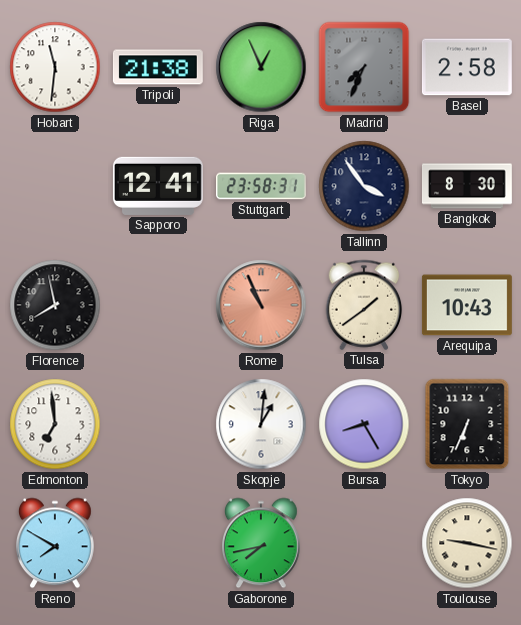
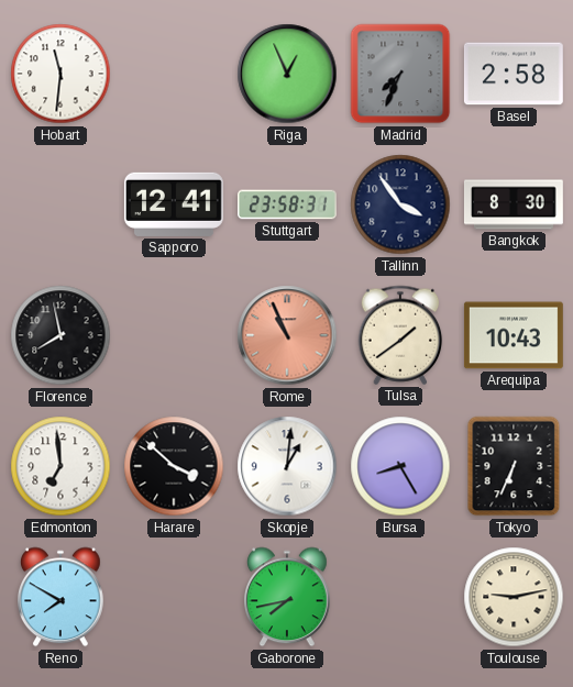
Tripoli: 21:38 -> none (158, 67)
Harare: none -> 3:52 (174, 466)
Toulouse: 9:17 -> 9:13 (514, 597)
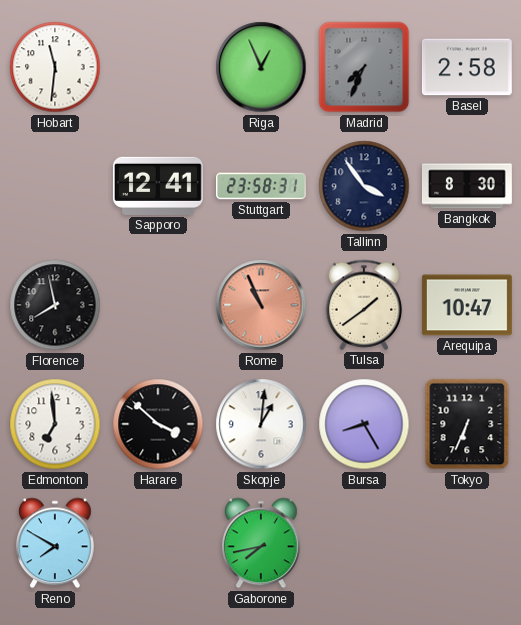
Arequipa: 10:43 -> 10:47 (467, 305)
Toulouse: 9:13 -> none (514, 597)
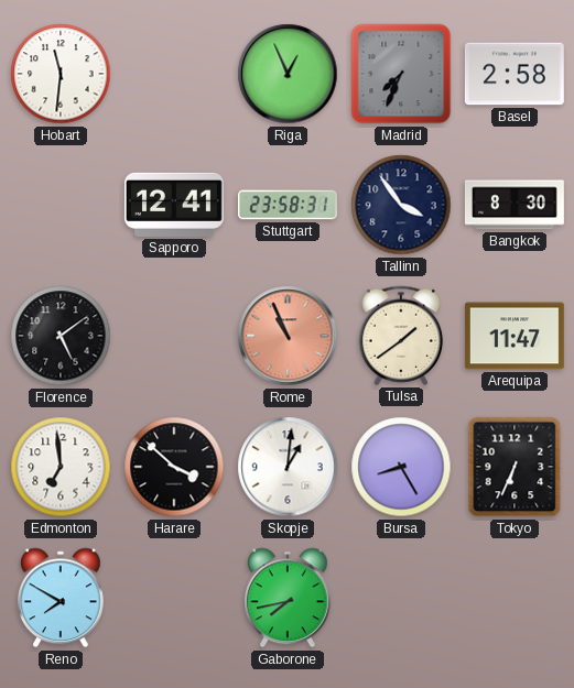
Florence: 7:58 -> 5:09 (61, 336)
Arequipa: 10:47 -> 11:47 (515, 336)
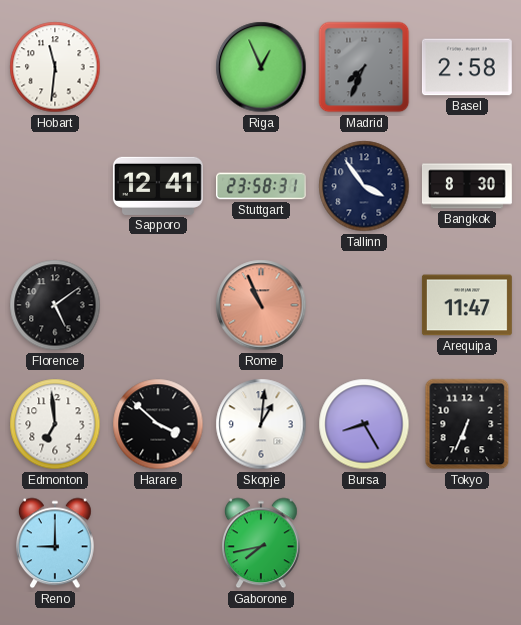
Tulsa: 1:39 -> none (401, 336)
Reno: 7:50 -> 9:00 (56, 543)
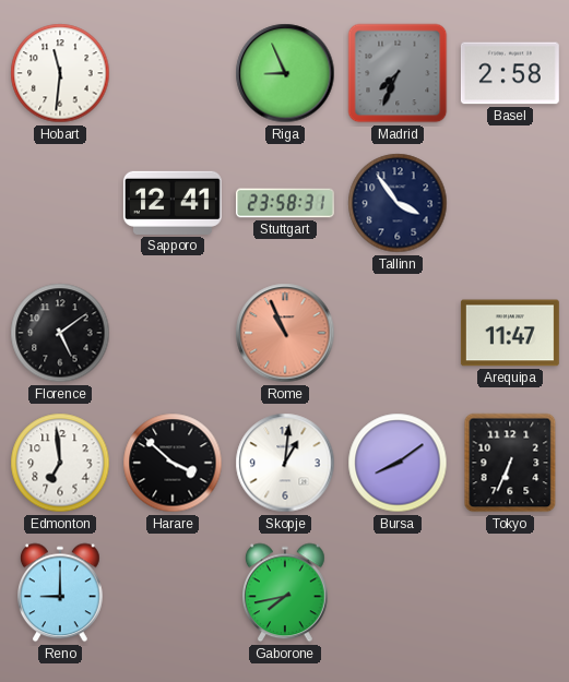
Riga: 12:56 -> 8:56 (285, 73)
Bangkok: 8:30 -> none (467, 186)
Bursa: 8:25 -> 8:09 (398, 463)
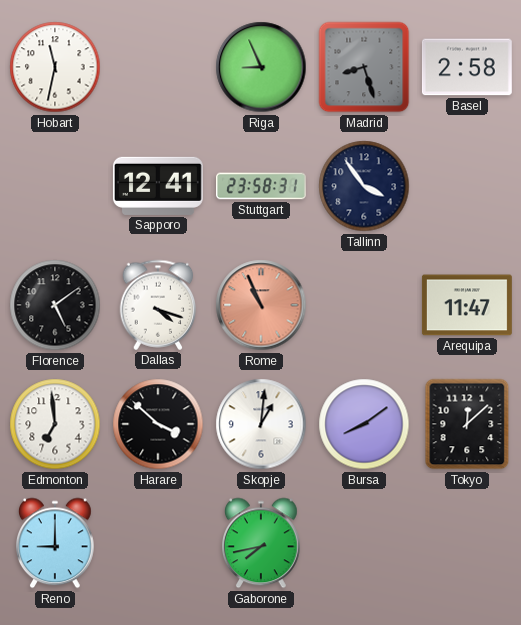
Hobart: 11:31 -> 11:32 (55, 67)
Madrid: 7:34 -> 8:27 (364, 67)
Dallas: none -> 4:18 (158, 305)
Tokyo: 6:34 -> 12:08 (467, 424)
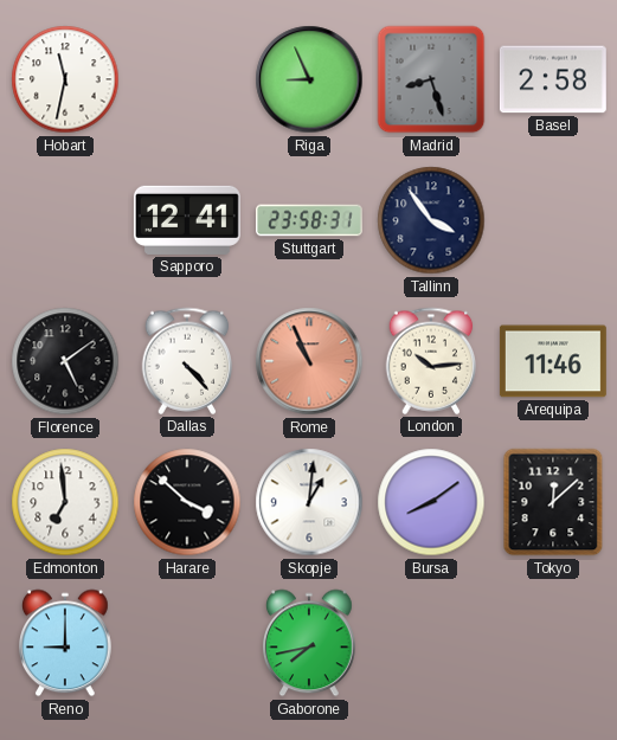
Dallas: 4:18 -> 4:23 (187, 361)
London: none -> 10:14 (431, 361)
Arequipa: 11:47 -> 11:46 (553, 361)
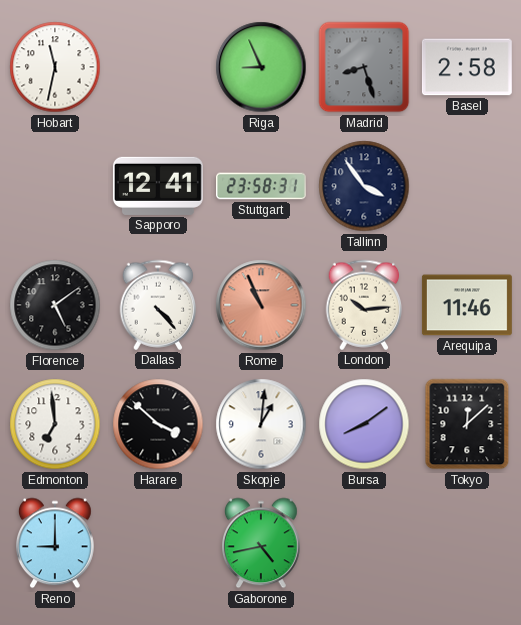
Gaborone: 7:43 -> 4:43 (262, 543)
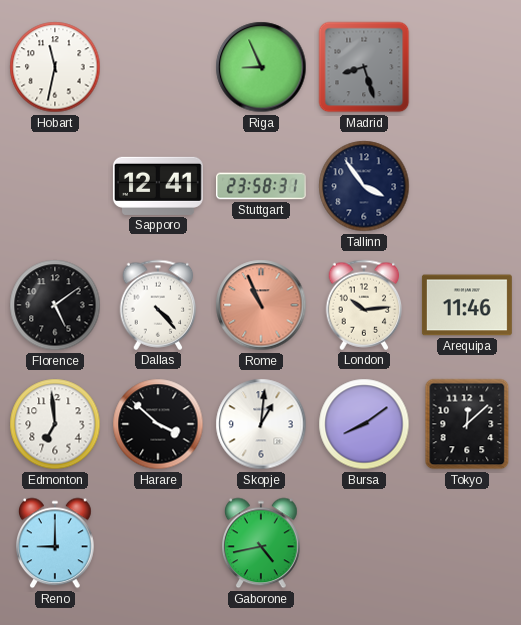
Basel: 2:58 -> none (467, 67)
